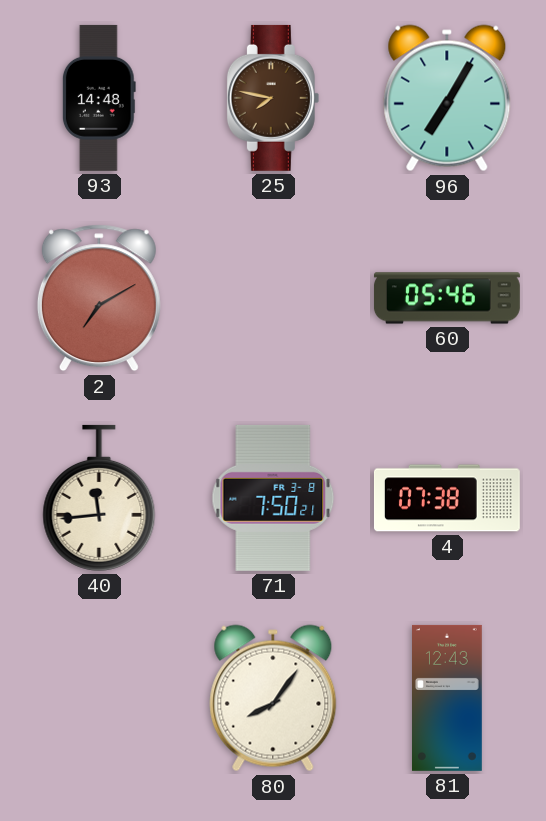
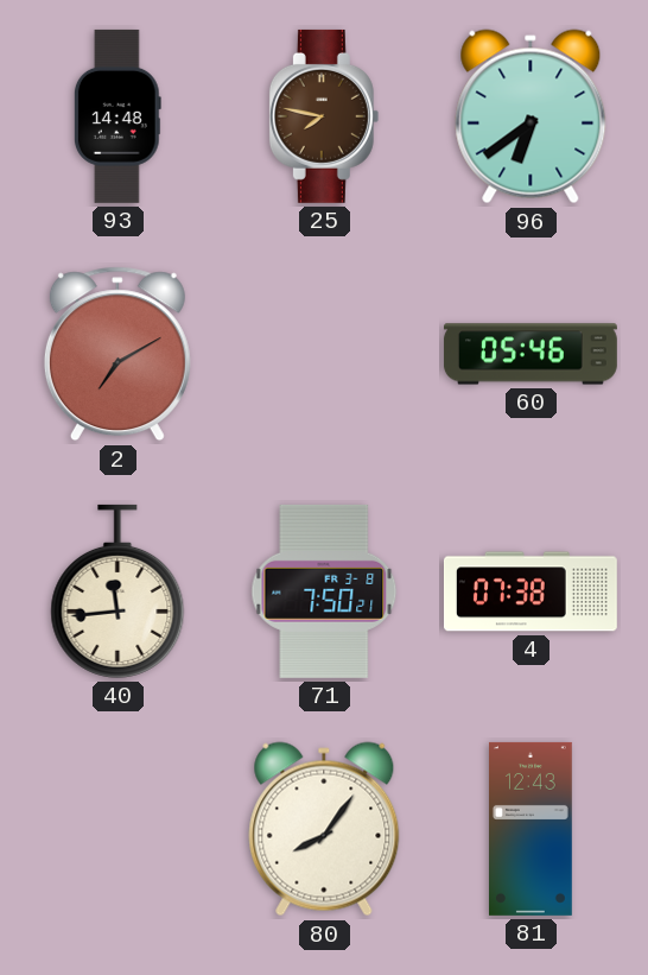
96: 7:05 -> 6:39 (531, 116)
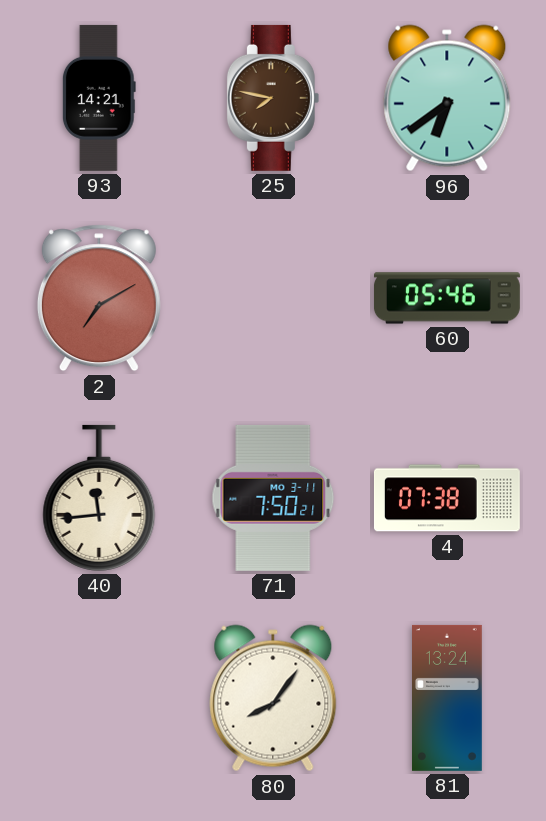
93: 14:48 -> 14:21 (99, 98)
71 date: FR 3-8 -> MO 3-11 (273, 498)
81: 12:43 -> 13:24 (448, 698)
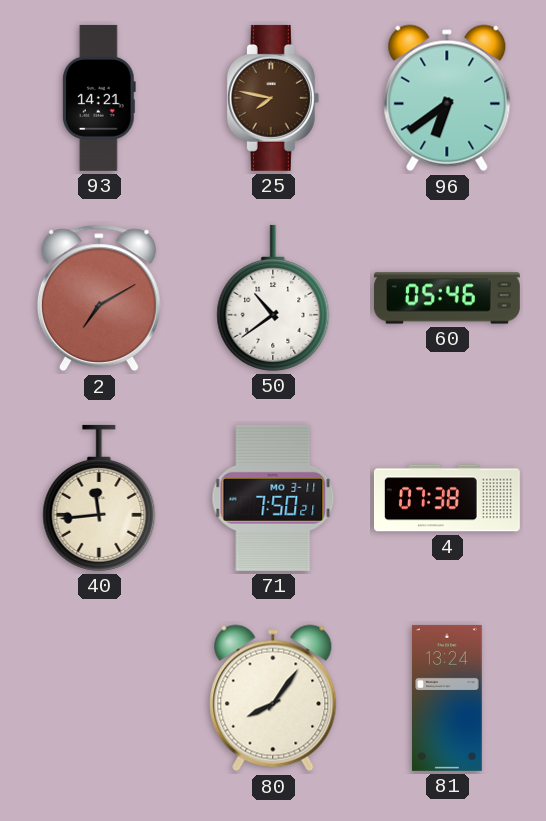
50: none -> 10:39 (273, 298)
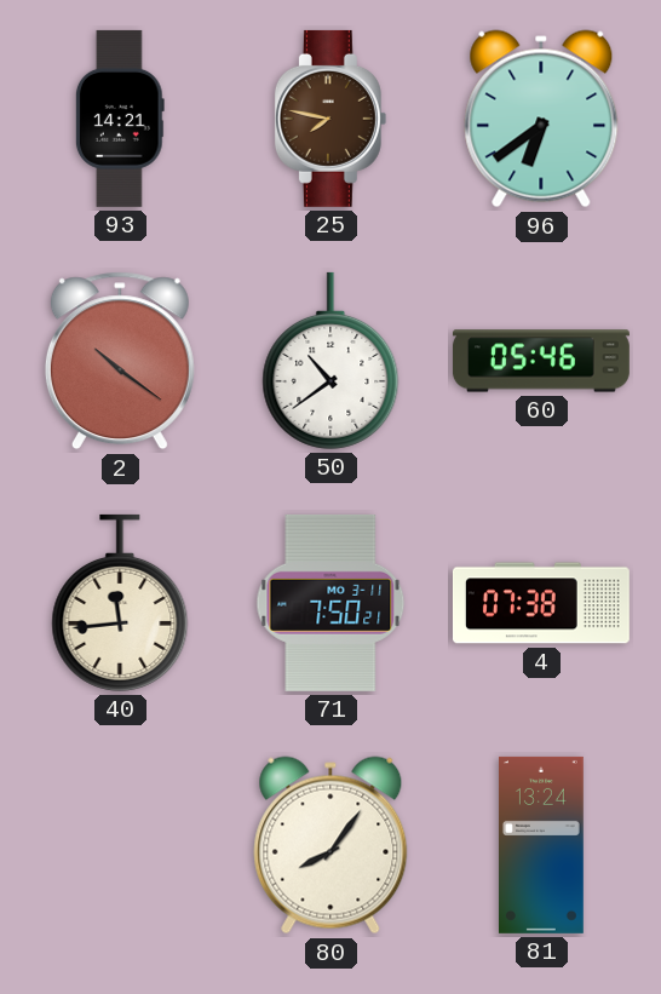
2: 7:10 -> 10:21 (120, 361)
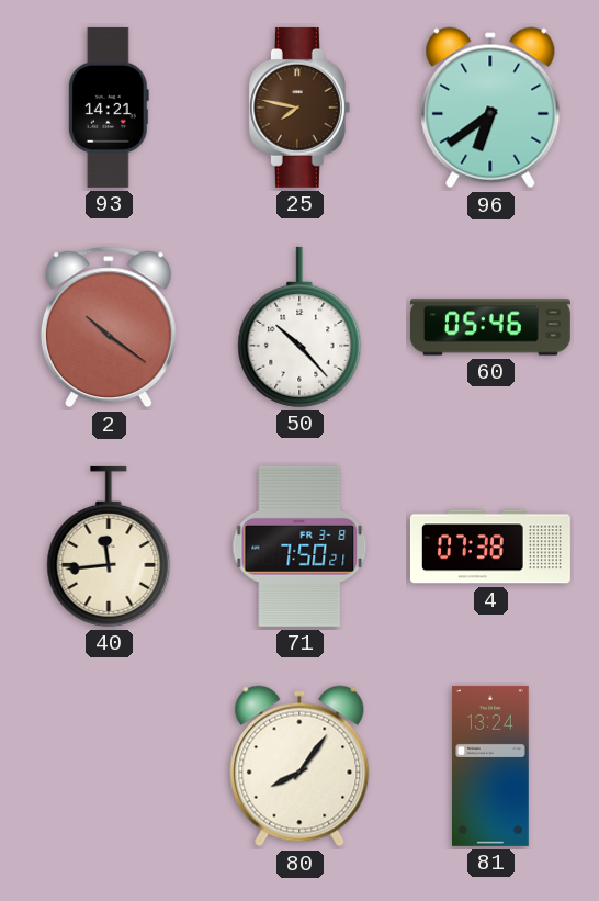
50: 10:39 -> 10:23 (299, 327)
71 date: MO 3-11 -> FR 3-8 (299, 547)
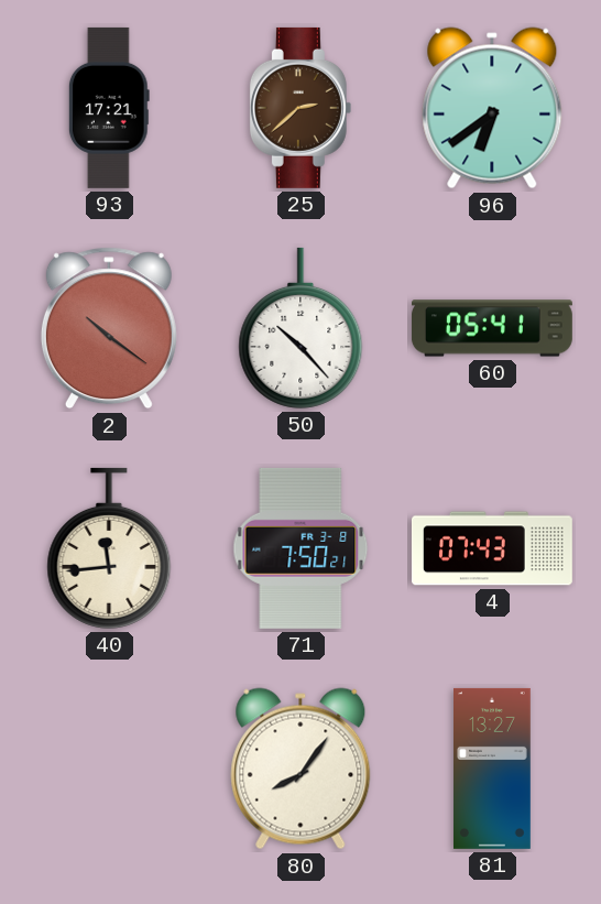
93: 14:21 -> 17:21 (109, 108)
25: 7:47 -> 2:38 (300, 108)
60: 05:46 -> 05:41 (492, 328)
4: 07:38 -> 07:43 (492, 548)
81: 13:24 -> 13:27 (493, 769)
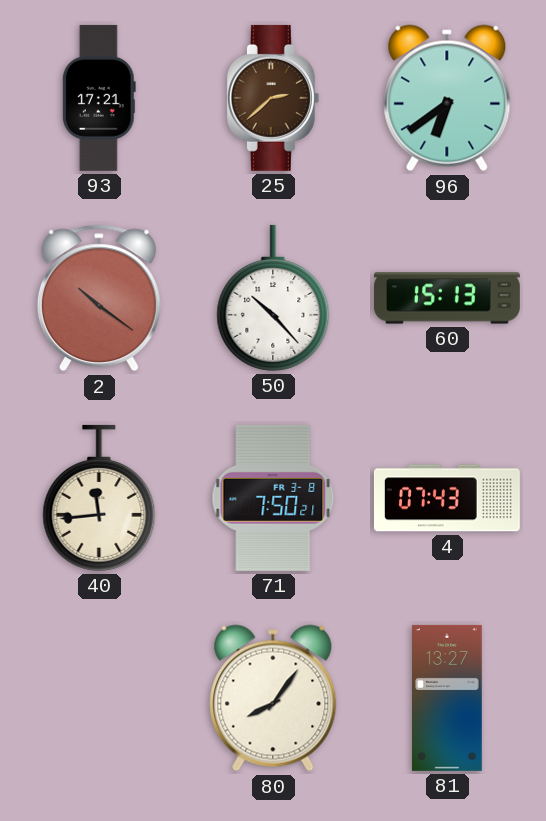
60: 05:41 -> 15:13 (447, 298)
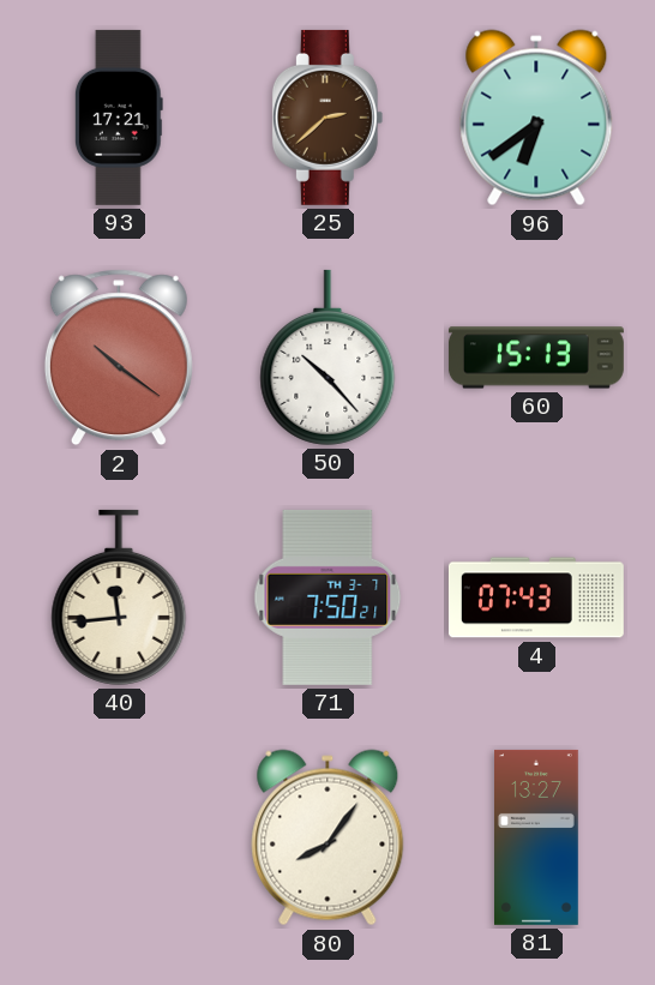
71 date: FR 3-8 -> TH 3-7 (327, 597)
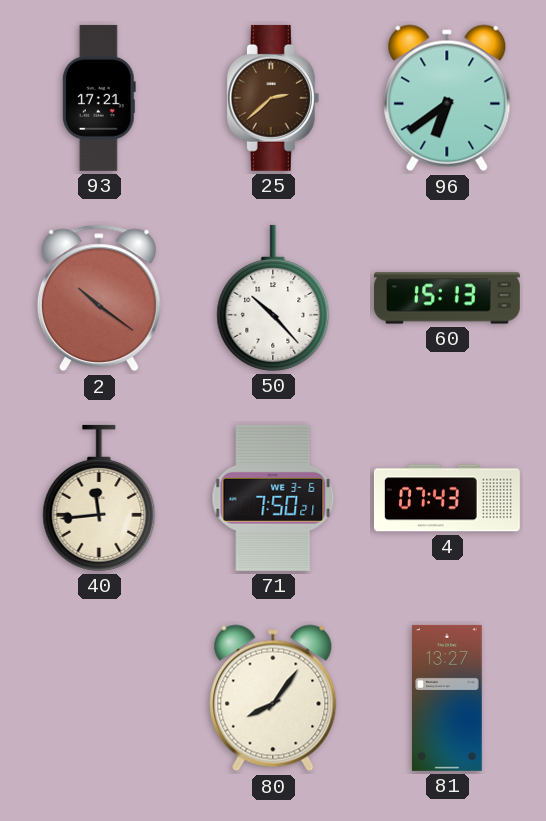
71 date: TH 3-7 -> WE 3-6 (273, 498)
